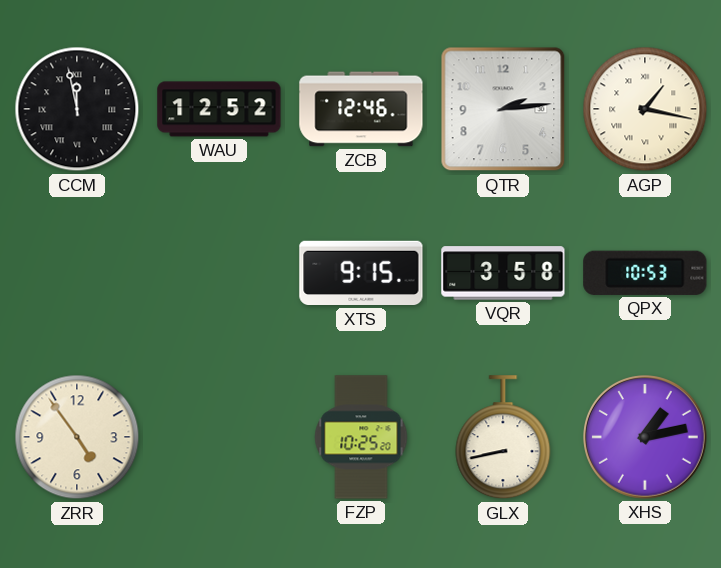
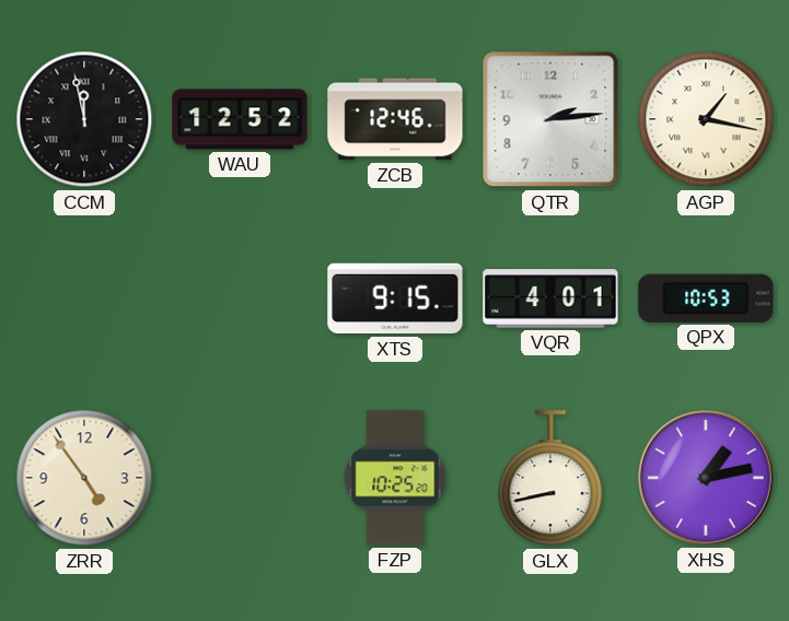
VQR: 3:58 -> 4:01 (550, 298)
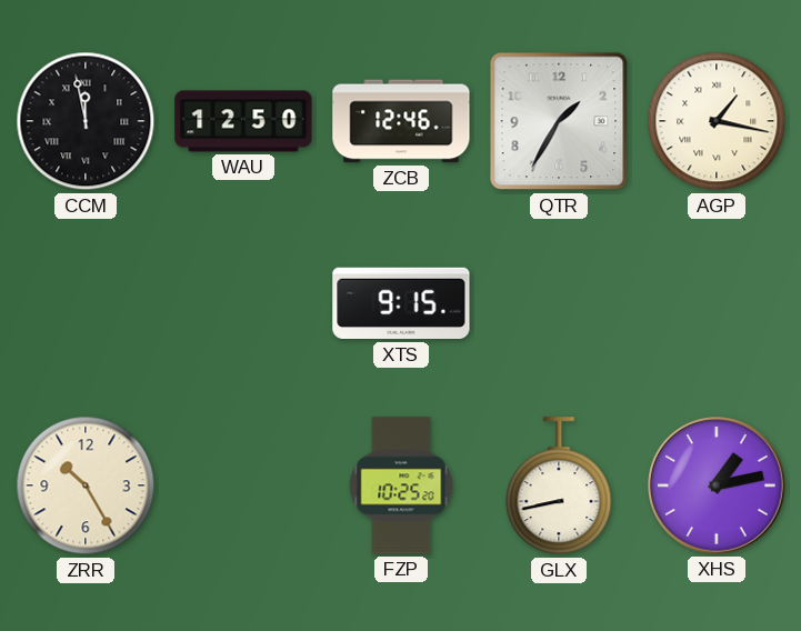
WAU: 12:52 -> 12:50 (243, 121)
QTR: 2:14 -> 1:35 (559, 121)
VQR: 4:01 -> none (550, 298)
QPX: 10:53 -> none (706, 298)
ZRR: 4:54 -> 10:25 (86, 485)
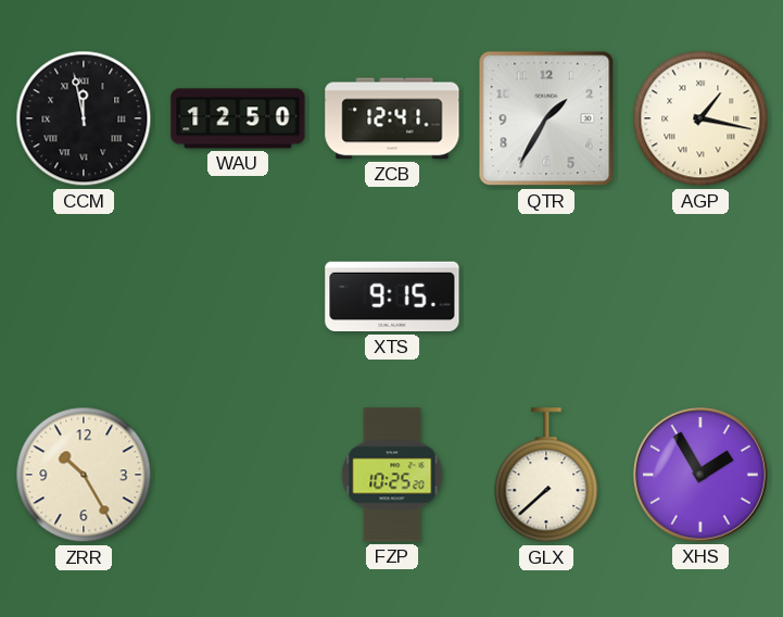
ZCB: 12:46 -> 12:41 (392, 118)
GLX: 8:43 -> 7:38 (546, 476)
XHS: 1:13 -> 1:55 (702, 476)
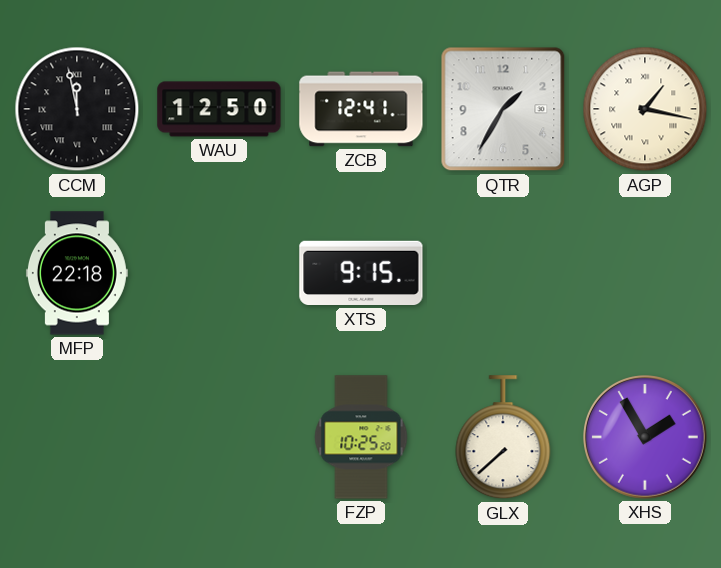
MFP: none -> 22:18 (77, 273)
ZRR: 10:25 -> none (84, 475)
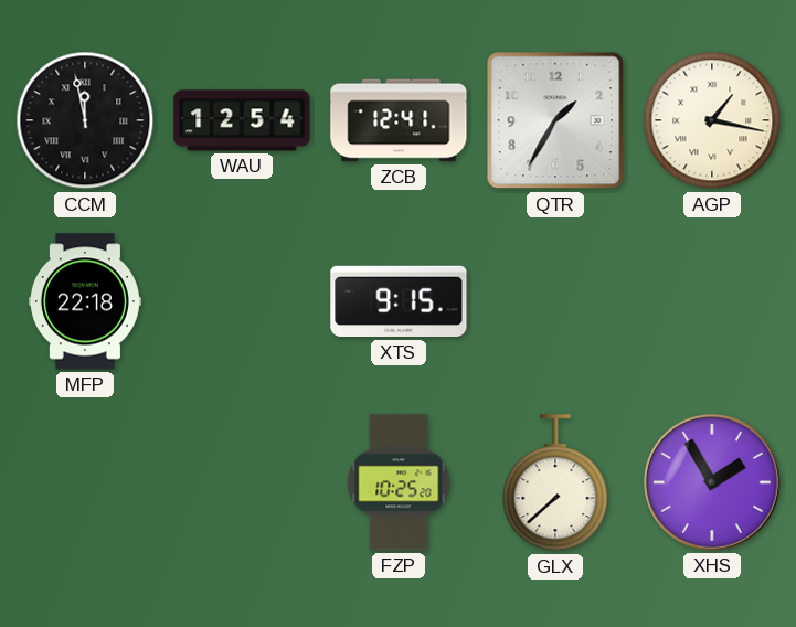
WAU: 12:50 -> 12:54 (242, 120)
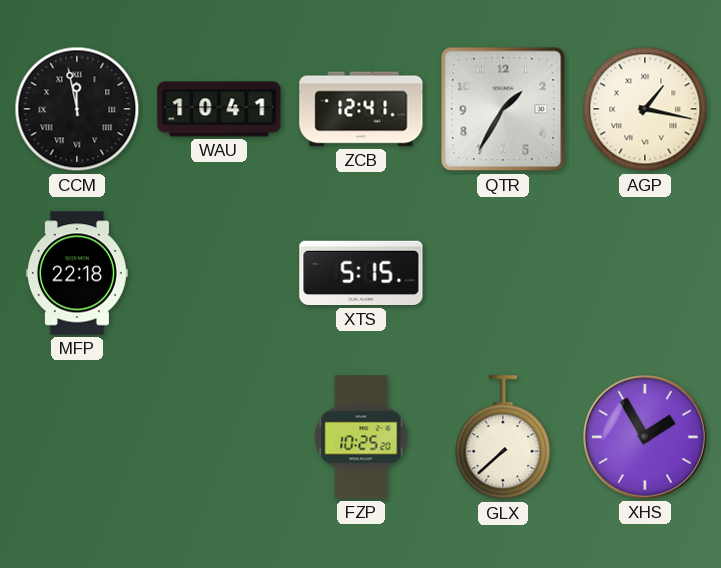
WAU: 12:54 -> 10:41 (219, 109)
XTS: 9:15 -> 5:15 (361, 273)
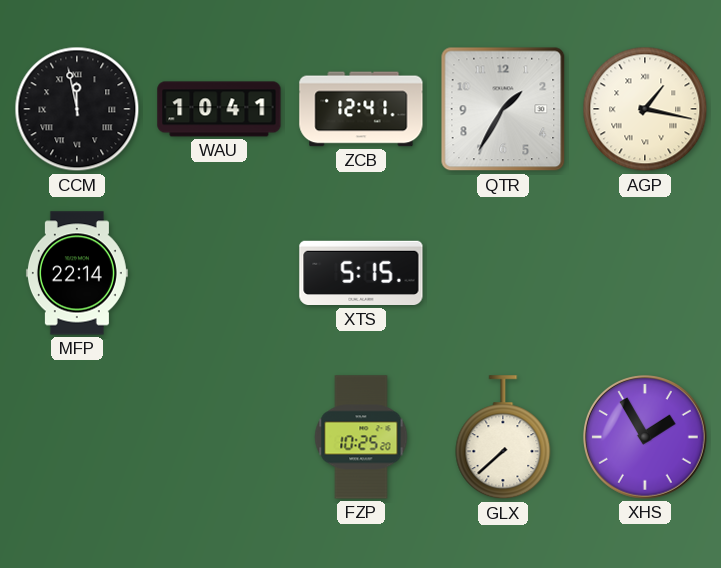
MFP: 22:18 -> 22:14 (77, 273)
